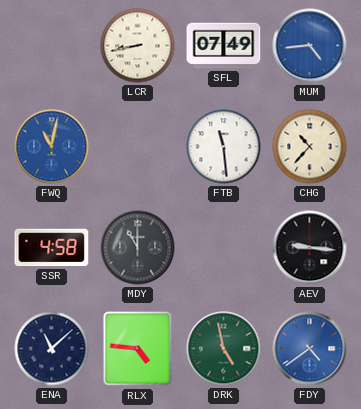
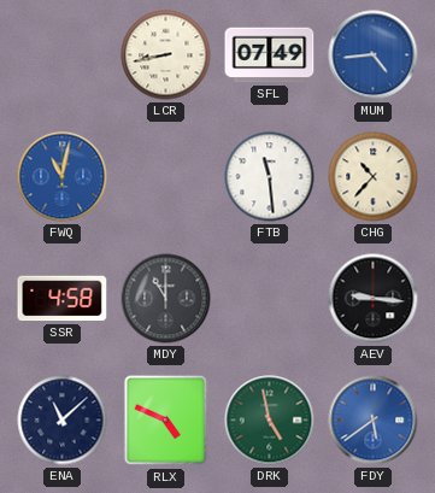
RLX: 4:46 -> 4:49 (166, 421)
FDY: 4:39 -> 5:39 (374, 421)
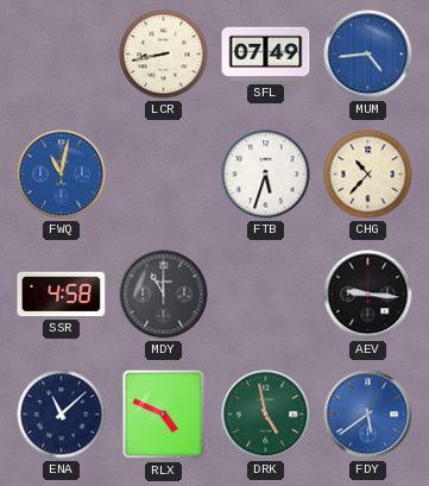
FTB: 11:29 -> 5:33 (266, 175)
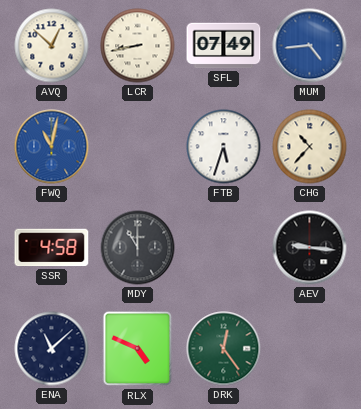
AVQ: none -> 12:52 (52, 46)
DRK: 4:58 -> 12:24 (224, 349)
FDY: 5:39 -> none (368, 415)
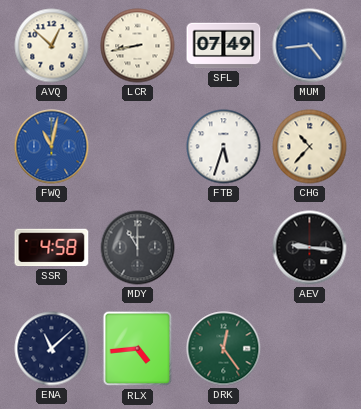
RLX: 4:49 -> 4:44 (138, 349)
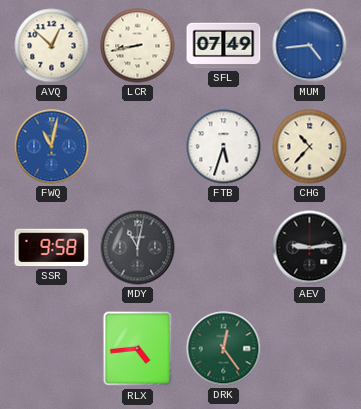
SSR: 4:58 -> 9:58 (52, 248)
MDY: 11:00 -> 11:02 (138, 248)
AEV: 9:16 -> 9:14 (310, 248)
ENA: 11:08 -> none (52, 349)
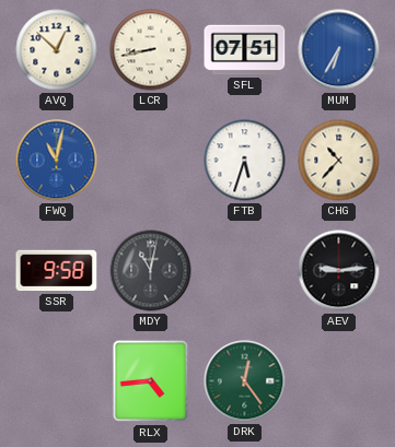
SFL: 07:49 -> 07:51 (245, 50)
MUM: 4:44 -> 6:35 (339, 50)
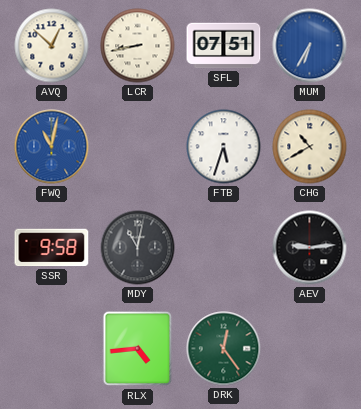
CHG: 10:37 -> 10:40 (310, 147)
